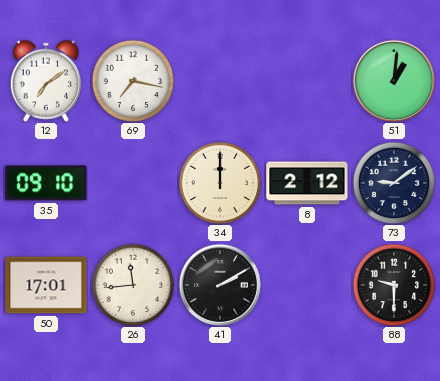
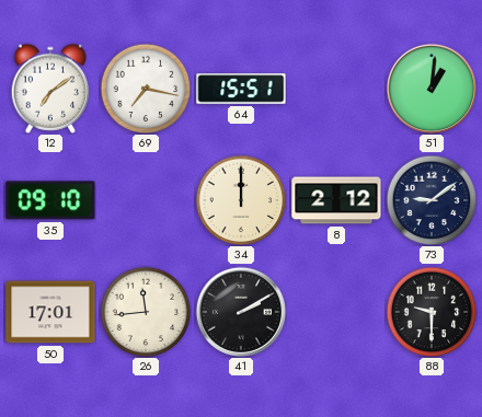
64: none -> 15:51 (241, 89)
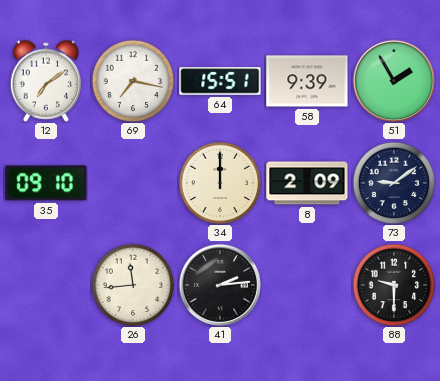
58: none -> 9:39 (307, 81)
51: 1:01 -> 1:55 (393, 80)
8: 2:12 -> 2:09 (307, 183)
50: 17:01 -> none (50, 312)
41: 2:10 -> 2:14 (219, 284)
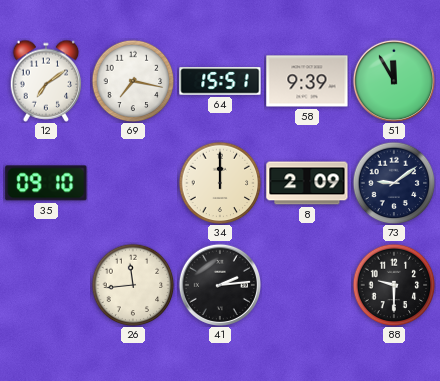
51: 1:55 -> 11:55 (393, 80)
